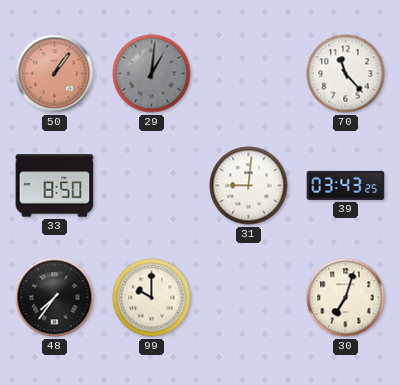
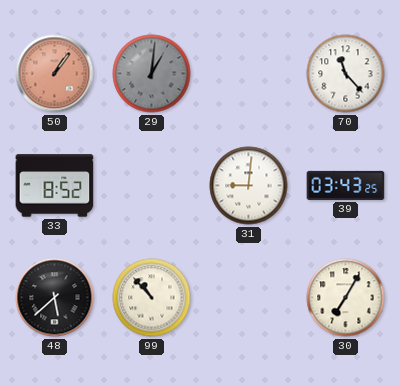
33: 8:50 -> 8:52 (55, 186)
48: 7:36 -> 5:38 (55, 298)
99: 10:00 -> 10:53 (152, 298)
30: 7:03 -> 7:05 (346, 298)
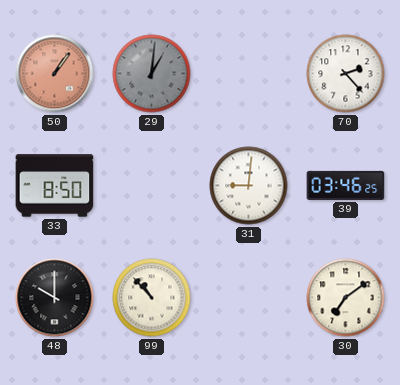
70: 11:23 -> 2:23 (346, 74)
33: 8:52 -> 8:50 (55, 186)
39: 03:43 -> 03:46 (346, 185)
48: 5:38 -> 10:00 (55, 298)
30: 7:05 -> 7:09 (346, 298)
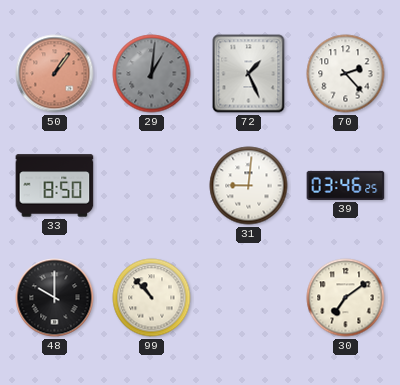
72: none -> 1:26 (249, 74)
